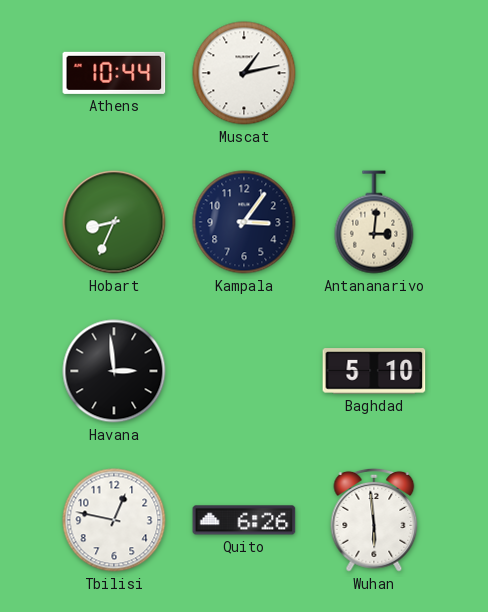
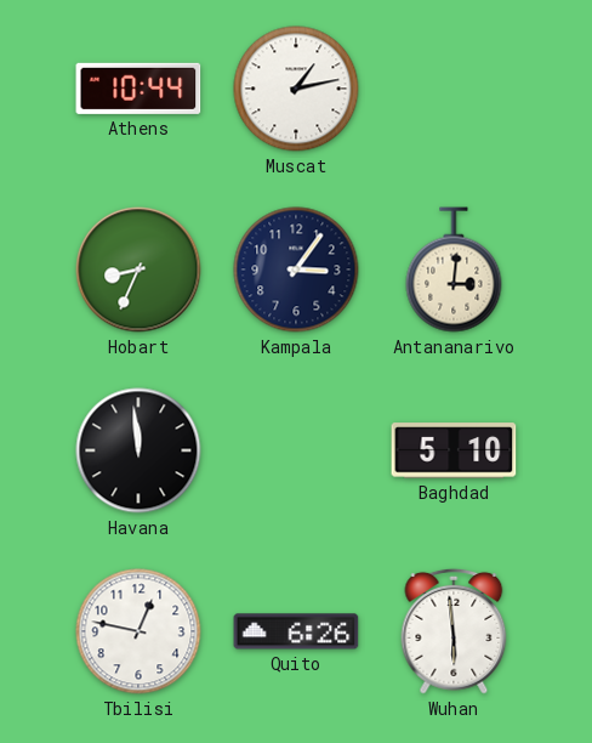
Havana: 2:59 -> 11:59 (138, 450)
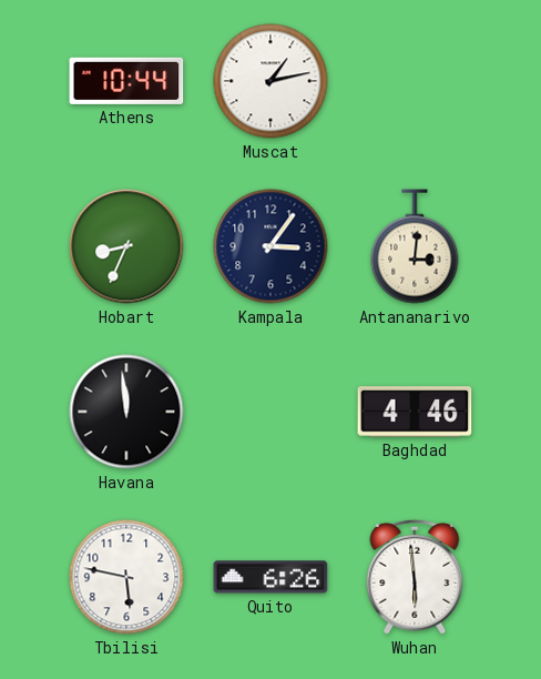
Baghdad: 5:10 -> 4:46 (415, 412)
Tbilisi: 12:47 -> 5:47 (126, 577)
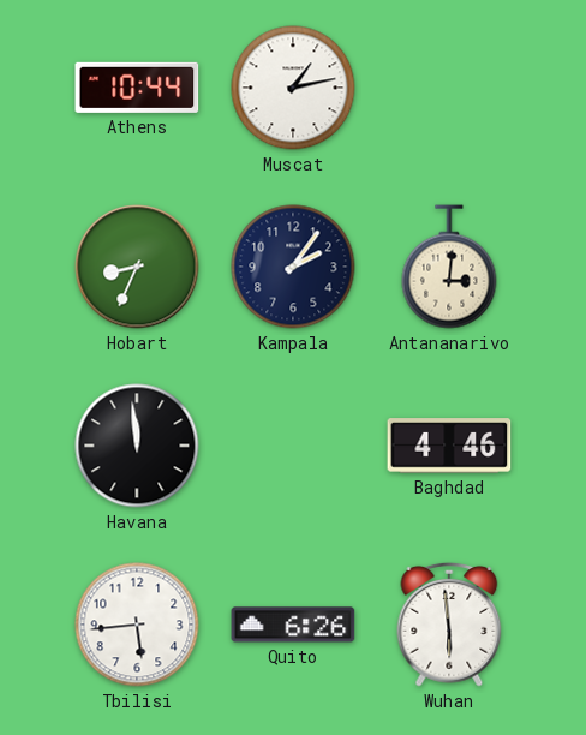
Kampala: 3:06 -> 2:06 (293, 267)
Tbilisi: 5:47 -> 5:44 (137, 625)
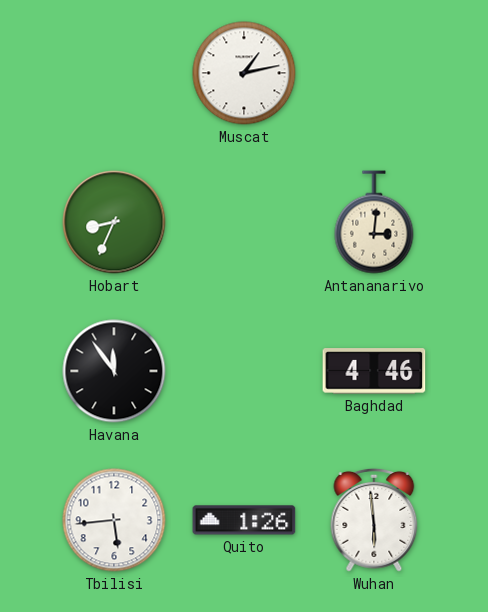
Athens: 10:44 -> none (137, 88)
Kampala: 2:06 -> none (293, 267)
Havana: 11:59 -> 11:54 (114, 371)
Quito: 6:26 -> 1:26 (244, 520)
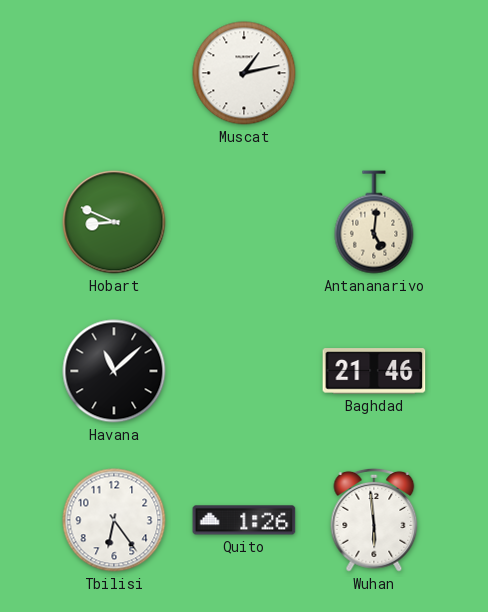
Hobart: 8:34 -> 8:49 (114, 222)
Antananarivo: 3:01 -> 5:01 (374, 222)
Havana: 11:54 -> 11:08 (114, 371)
Baghdad: 4:46 -> 21:46 (374, 371)
Tbilisi: 5:44 -> 6:24 (114, 520)
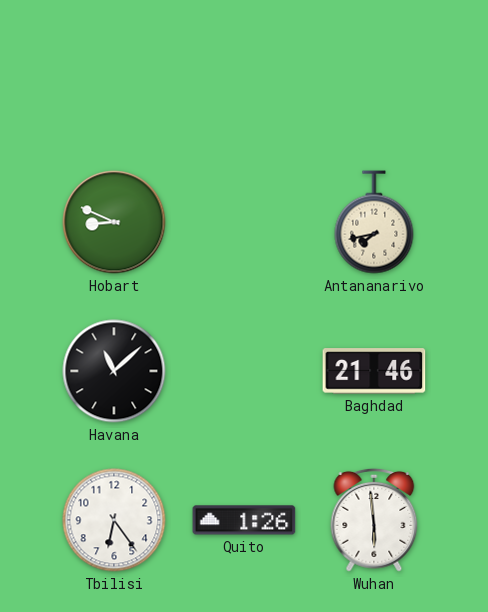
Muscat: 1:13 -> none (244, 73)
Antananarivo: 5:01 -> 7:43 (374, 222)
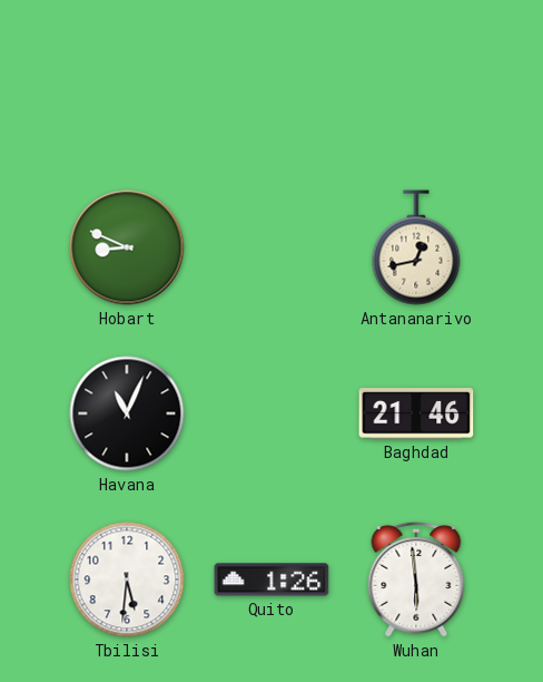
Antananarivo: 7:43 -> 12:43 (416, 247)
Havana: 11:08 -> 11:04 (127, 413)
Tbilisi: 6:24 -> 5:31 (127, 579)
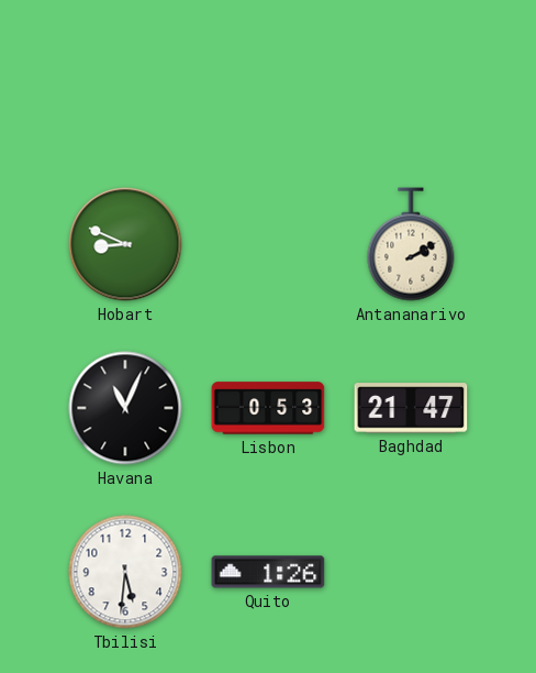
Antananarivo: 12:43 -> 2:10 (411, 244)
Lisbon: none -> 0:53 (268, 408)
Baghdad: 21:46 -> 21:47 (411, 408)
Wuhan: 5:59 -> none (416, 579)
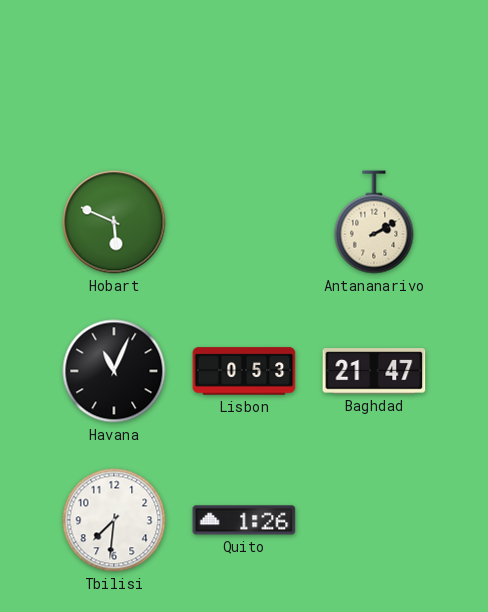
Hobart: 8:49 -> 5:49 (114, 222)
Tbilisi: 5:31 -> 7:31 (114, 520)
